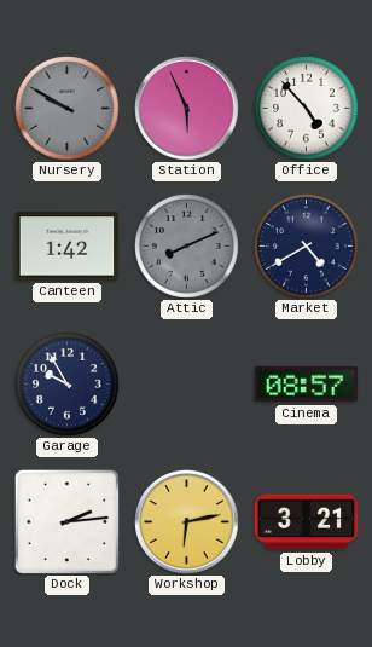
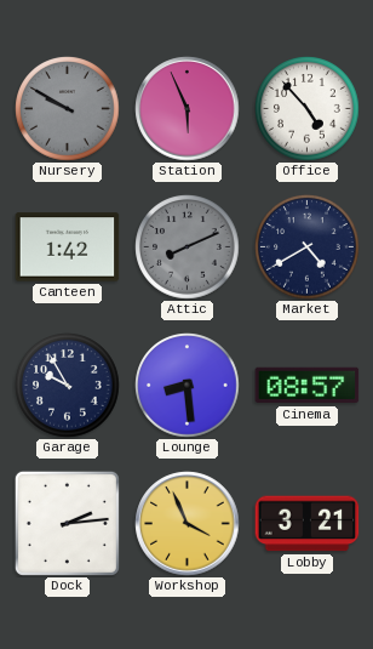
Lounge: none -> 8:29 (188, 386)
Workshop: 6:13 -> 3:56 (188, 524)
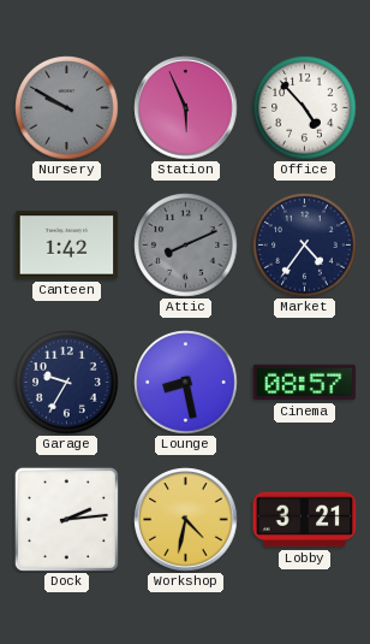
Market: 4:40 -> 4:36 (305, 246)
Garage: 9:55 -> 9:35 (67, 383)
Lounge: 8:29 -> 8:28 (186, 383)
Workshop: 3:56 -> 4:32 (186, 520)
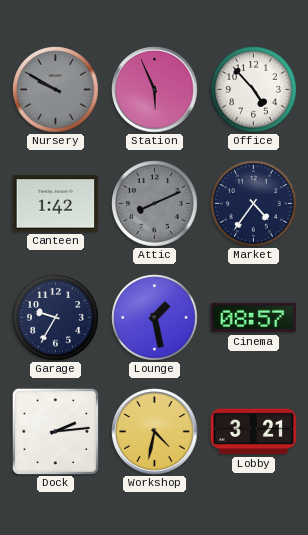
Lounge: 8:28 -> 1:28 (155, 318)
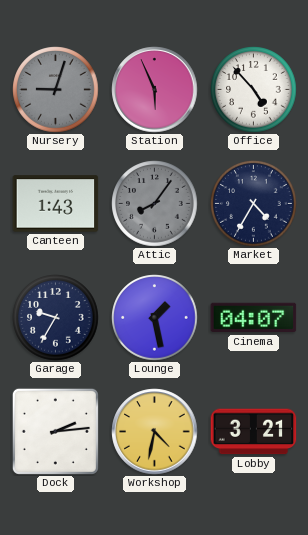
Nursery: 9:50 -> 9:03 (56, 90)
Canteen: 1:42 -> 1:43 (56, 204)
Attic: 8:11 -> 8:06 (155, 204)
Market: 4:36 -> 4:35 (254, 204)
Cinema: 08:57 -> 04:07 (254, 318)
